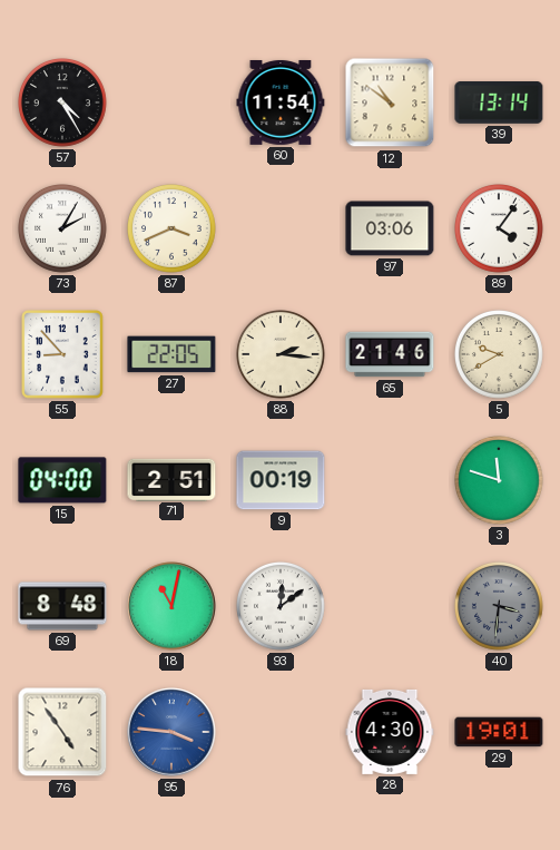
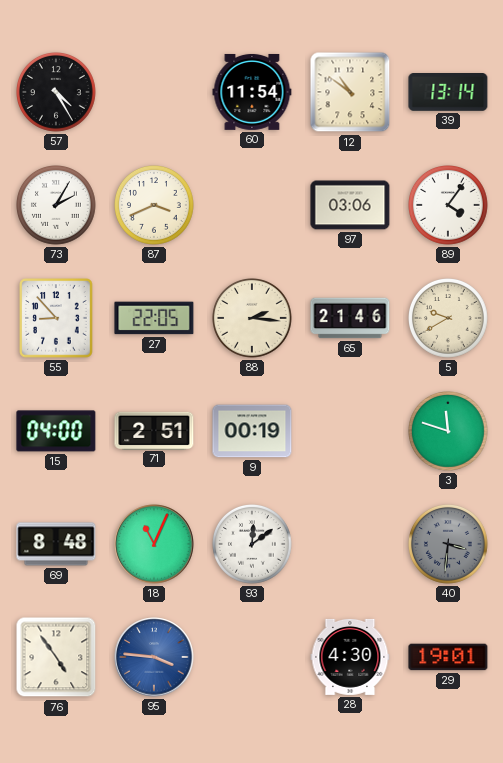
18: 11:02 -> 11:04 (154, 544)
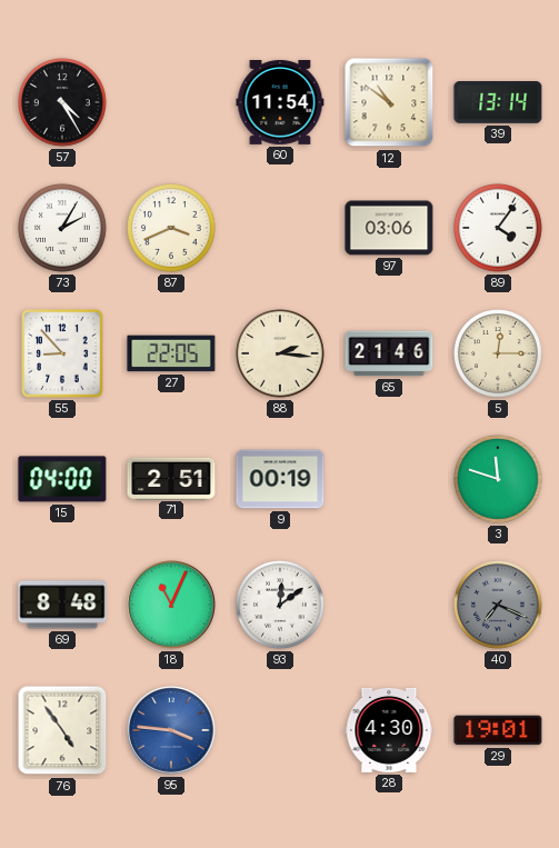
5: 9:40 -> 12:15 (499, 355)
40: 3:31 -> 7:19 (499, 606)
